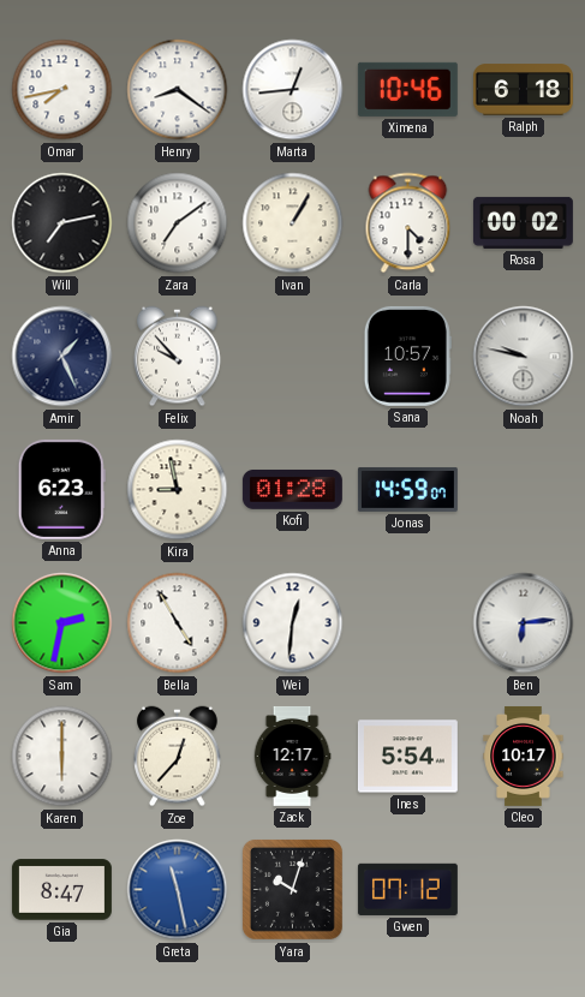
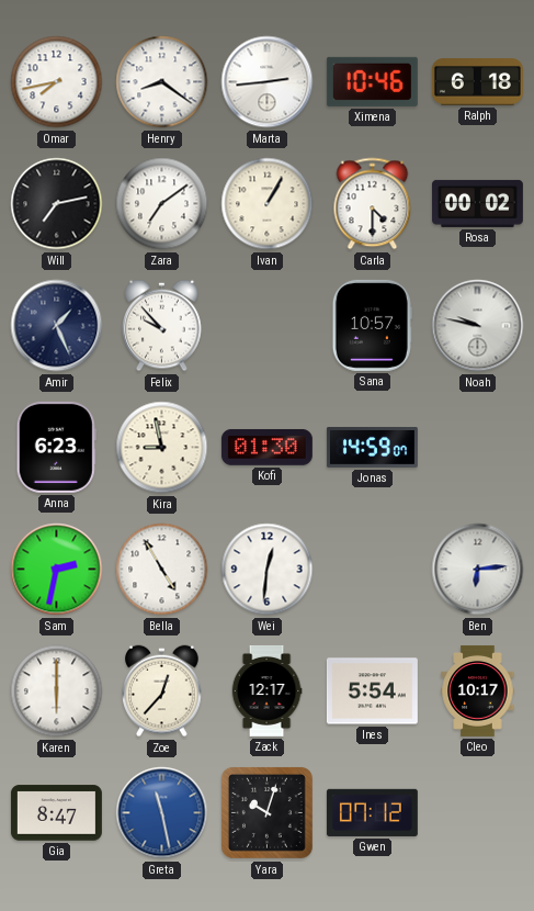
Marta: 12:44 -> 2:44 (268, 82)
Kofi: 01:28 -> 01:30 (266, 447)
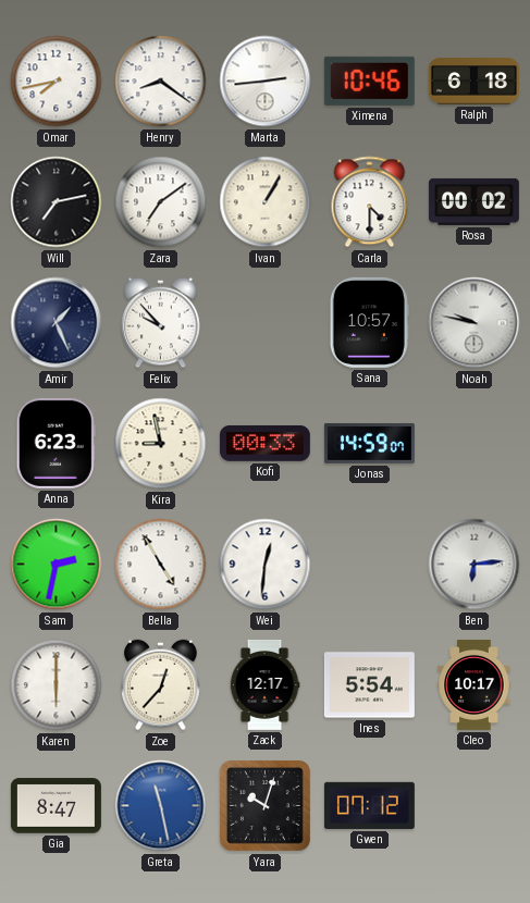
Kofi: 01:30 -> 00:33 (264, 443)
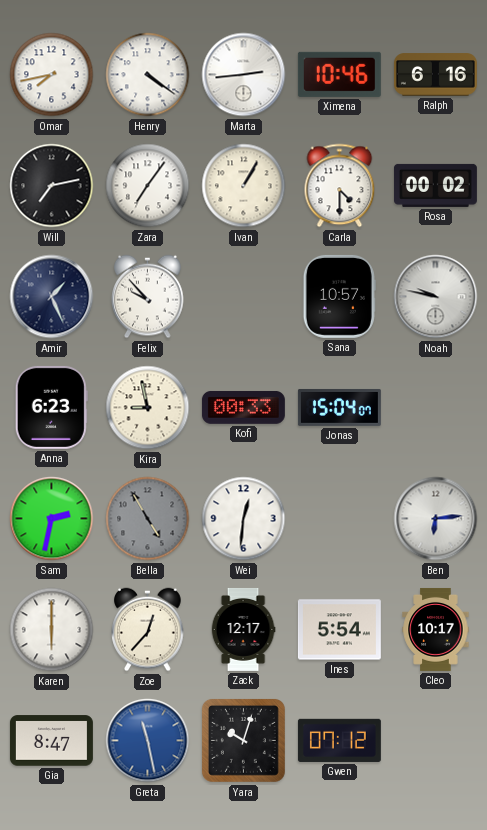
Henry: 8:21 -> 4:21 (148, 75)
Ralph: 6:18 -> 6:16 (435, 75)
Zara: 7:09 -> 7:06 (148, 186)
Jonas: 14:59 -> 15:04 (339, 407)
Bella dial: white -> grey (148, 519)
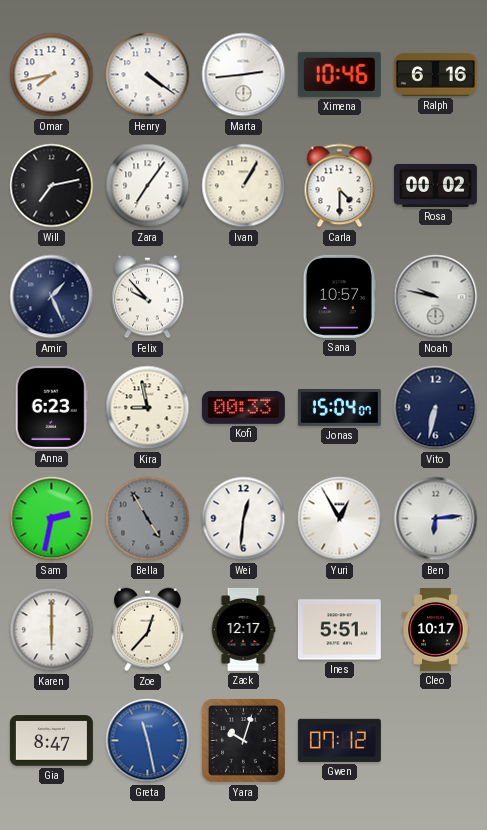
Vito: none -> 6:32 (436, 408)
Yuri: none -> 12:55 (340, 519)
Ines: 5:54 -> 5:51 (339, 630)
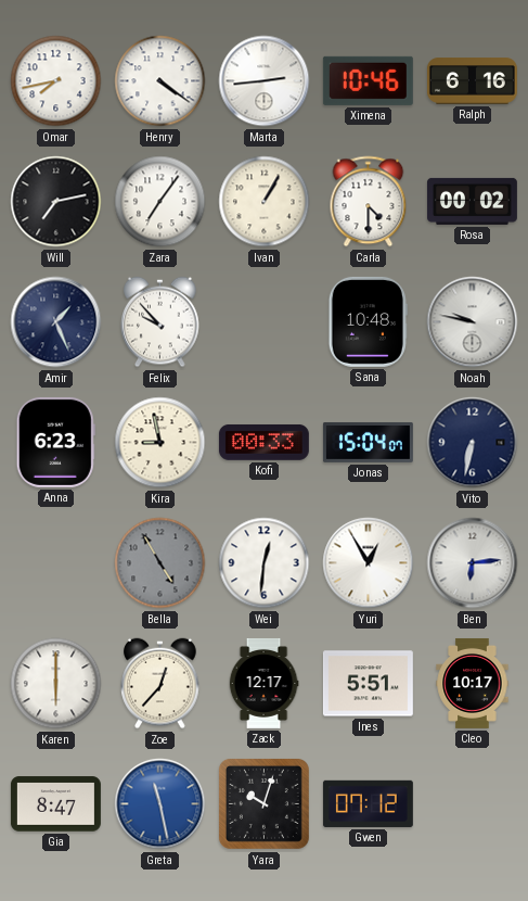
Sana: 10:57 -> 10:48 (368, 321)
Sam: 2:32 -> none (52, 519)
